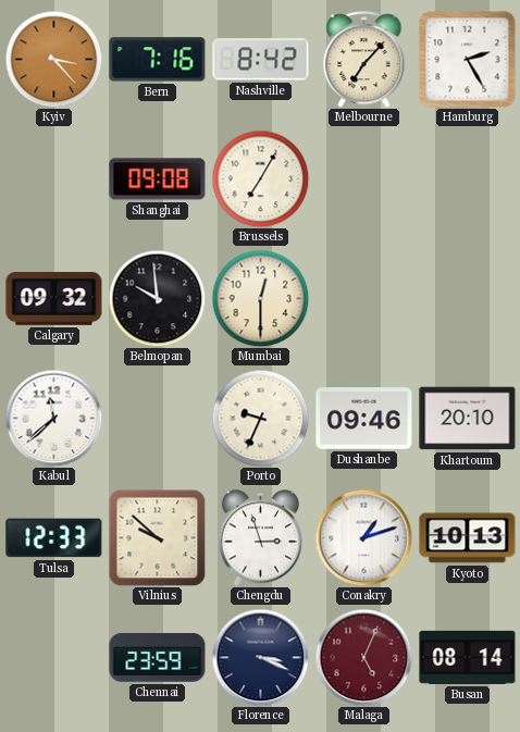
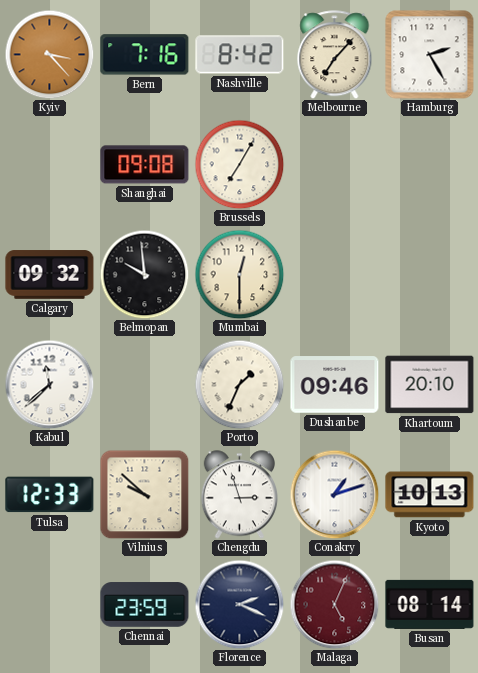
Porto: 9:34 -> 1:34 (239, 384)
Florence: 3:19 -> 2:19 (239, 604)
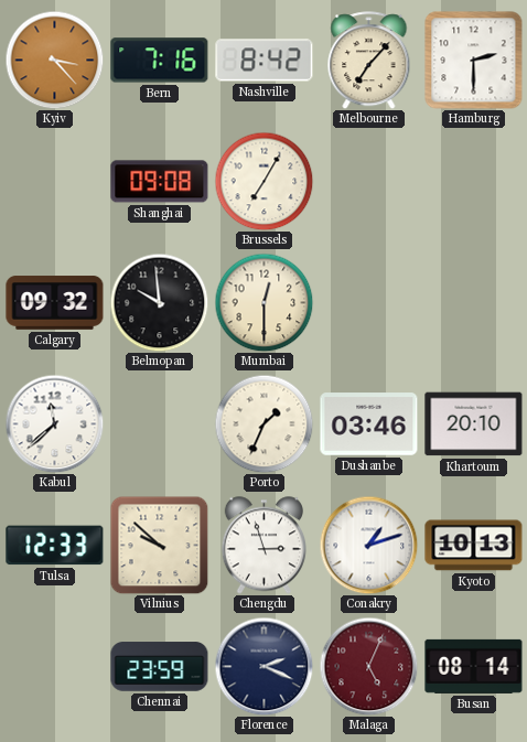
Hamburg: 2:25 -> 2:30 (474, 61)
Dushanbe: 09:46 -> 03:46 (369, 424)
